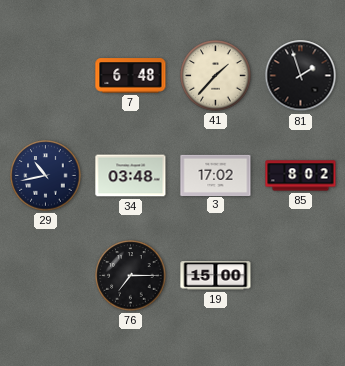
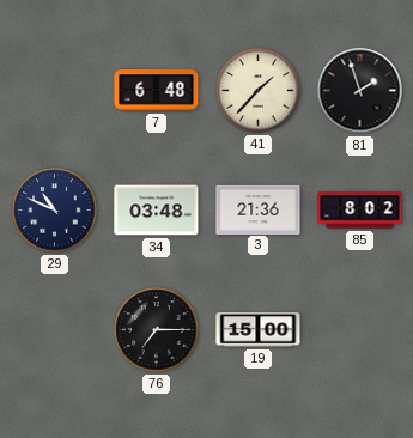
29: 10:43 -> 10:49 (55, 211)
3: 17:02 -> 21:36 (259, 209)
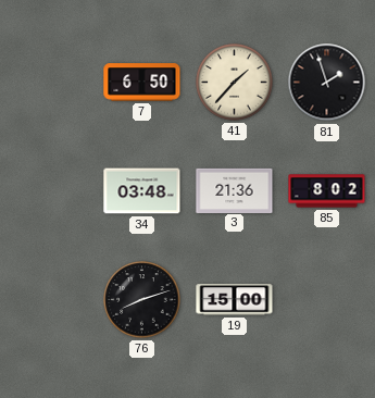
7: 6:48 -> 6:50 (142, 83)
29: 10:49 -> none (55, 211)
76: 7:15 -> 8:12 (142, 300)
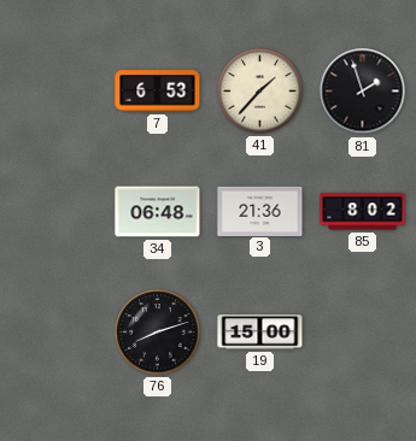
7: 6:50 -> 6:53 (158, 92)
34: 03:48 -> 06:48 (158, 212)
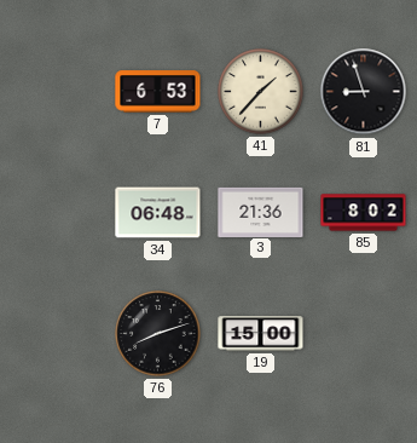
81: 1:57 -> 8:57 (364, 92)
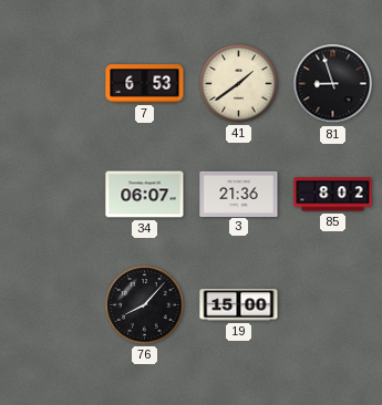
41: 1:37 -> 1:39 (239, 84)
34: 06:48 -> 06:07 (145, 195)
76: 8:12 -> 8:07 (145, 305)
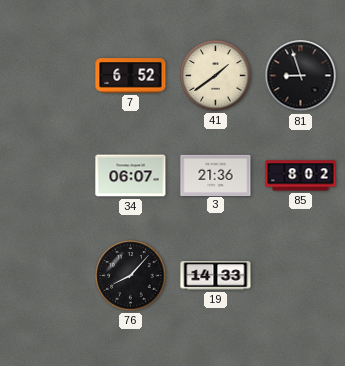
7: 6:53 -> 6:52 (131, 76)
19: 15:00 -> 14:33 (216, 276)
